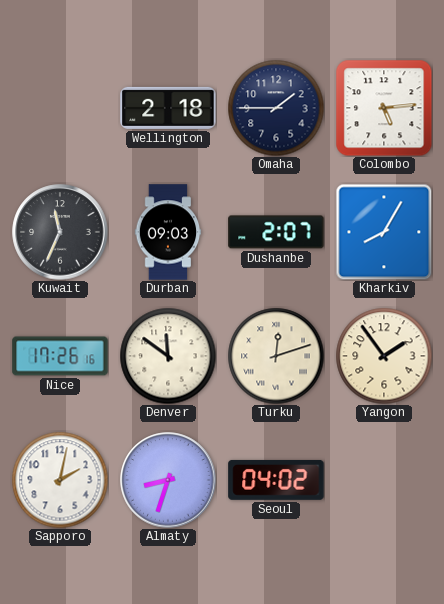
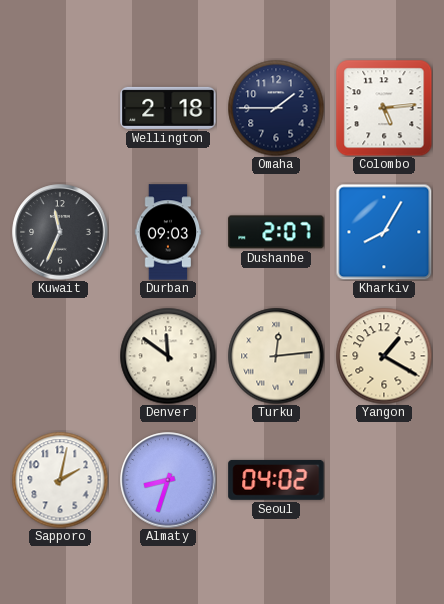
Nice: 17:26 -> none (60, 356)
Turku: 12:12 -> 12:14 (276, 356)
Yangon: 1:54 -> 1:20 (384, 356)
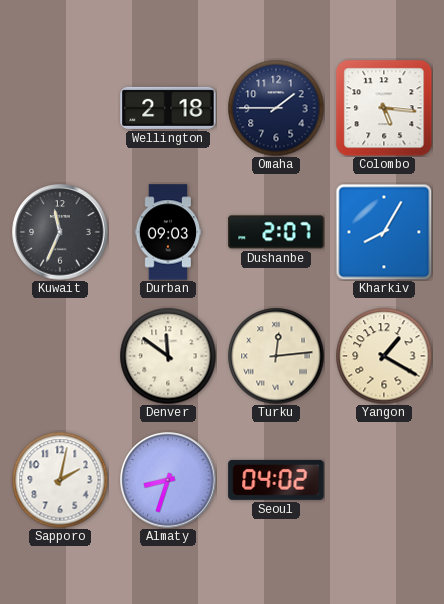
Colombo: 5:14 -> 5:16 (384, 108)
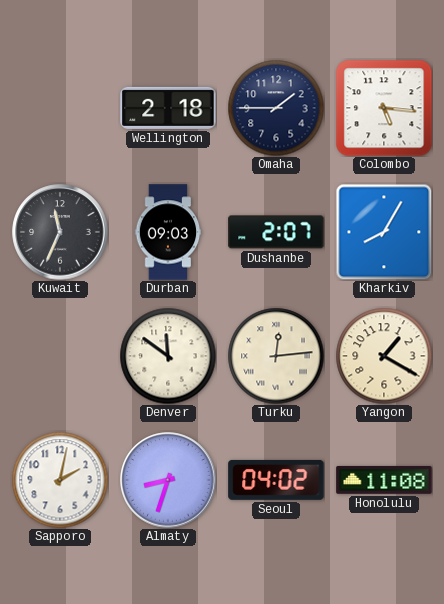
Honolulu: none -> 11:08 (384, 480)
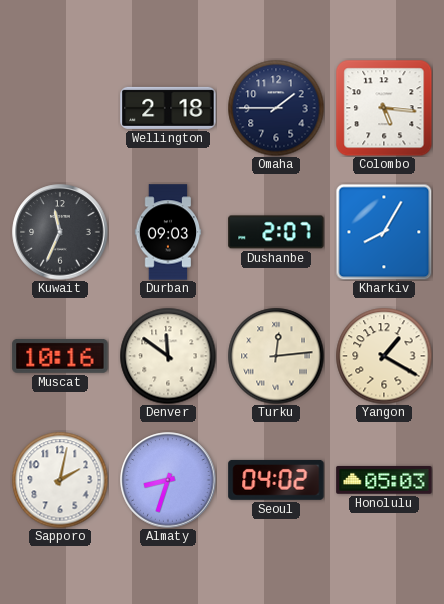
Muscat: none -> 10:16 (60, 357)
Honolulu: 11:08 -> 05:03 (384, 480)
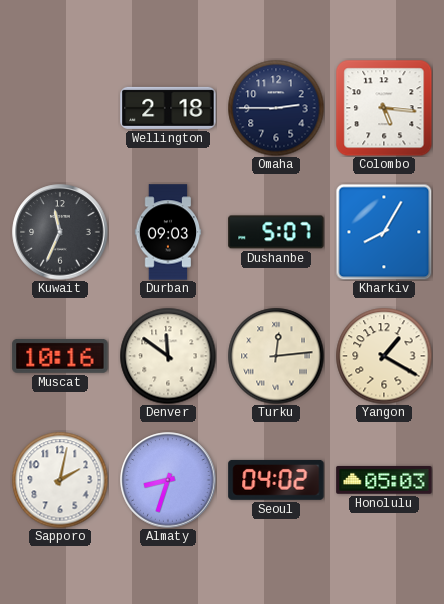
Omaha: 1:45 -> 2:45 (276, 108)
Dushanbe: 2:07 -> 5:07 (276, 232)
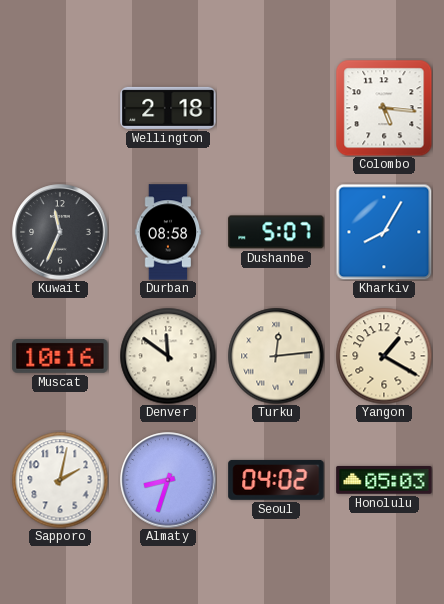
Omaha: 2:45 -> none (276, 108)
Durban: 09:03 -> 08:58 (168, 232)
